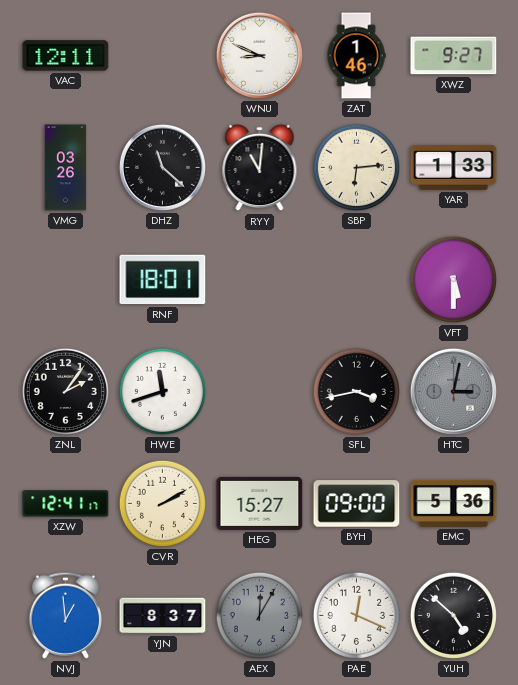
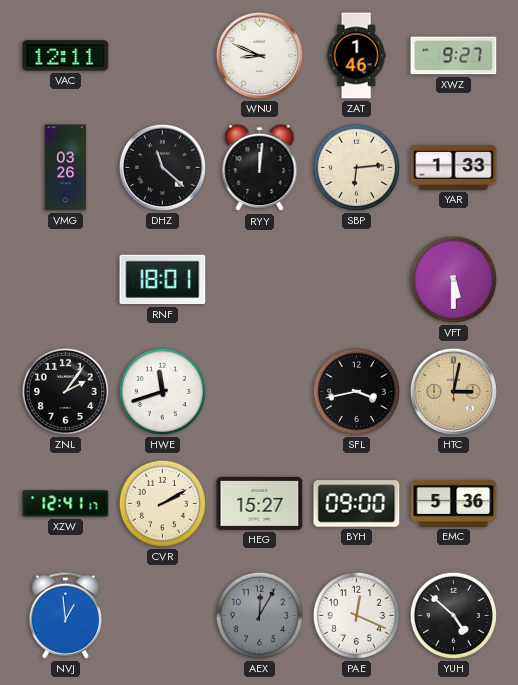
RYY: 11:01 -> 12:01 (260, 168)
HTC dial: grey -> champagne (453, 391)
YJN: 8:37 -> none (163, 616)
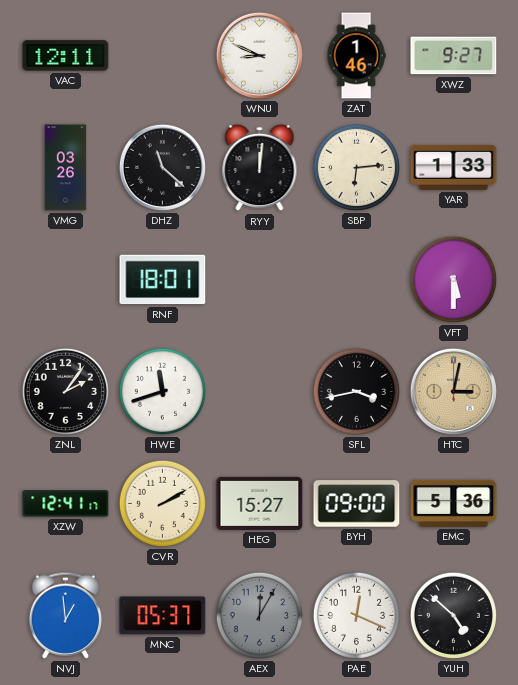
MNC: none -> 05:37 (163, 616)
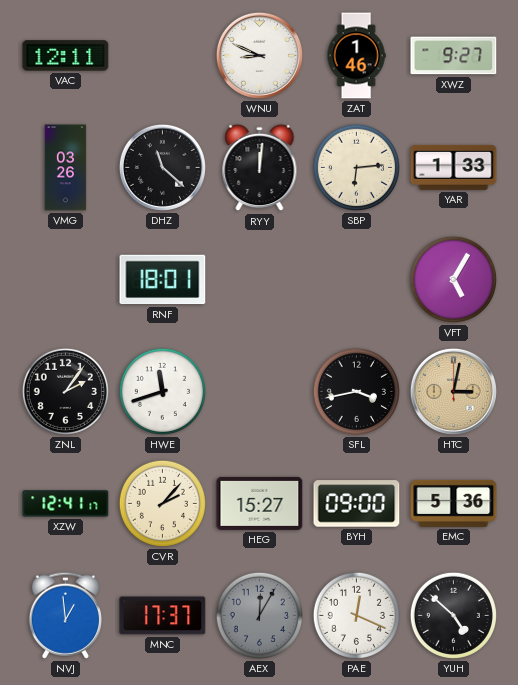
VFT: 5:30 -> 5:05 (453, 279)
CVR: 2:10 -> 2:07 (162, 503)
MNC: 05:37 -> 17:37 (163, 616)
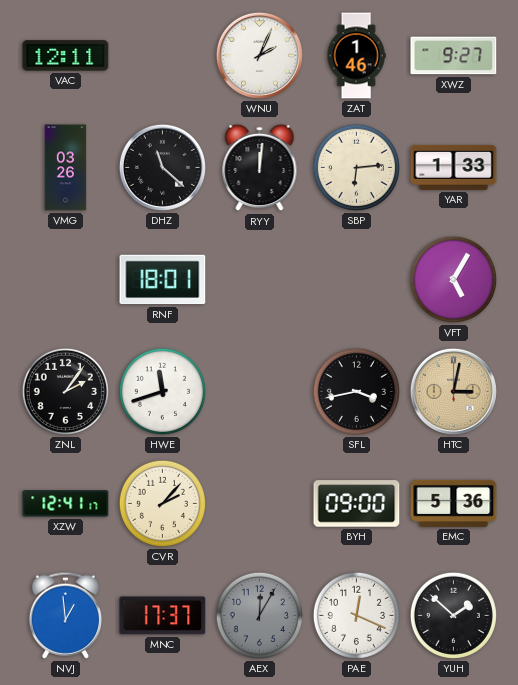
WNU: 8:49 -> 2:04 (259, 55)
HEG: 15:27 -> none (260, 503)
YUH: 4:52 -> 1:52 (453, 615)
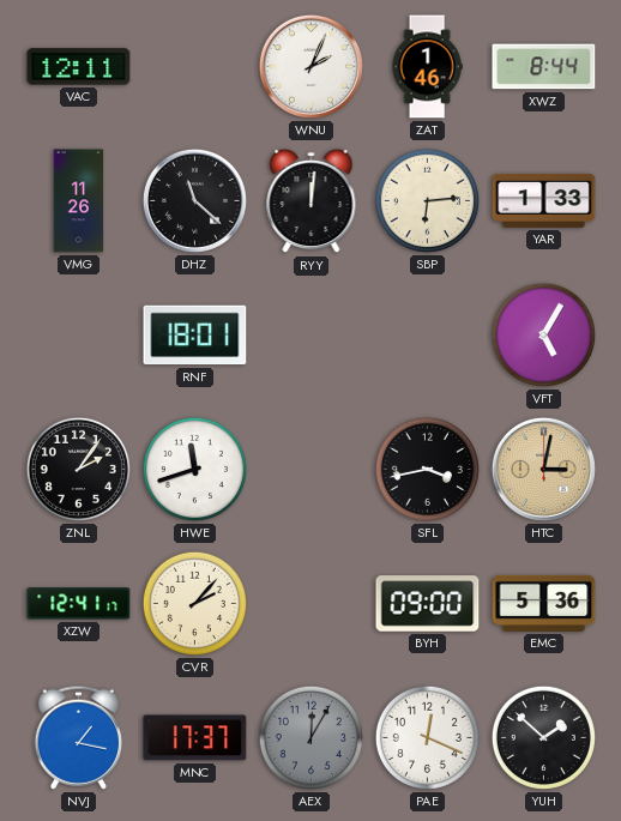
XWZ: 9:27 -> 8:44 (544, 67)
VMG: 03:26 -> 11:26 (79, 201)
NVJ: 12:59 -> 1:17 (78, 737)
